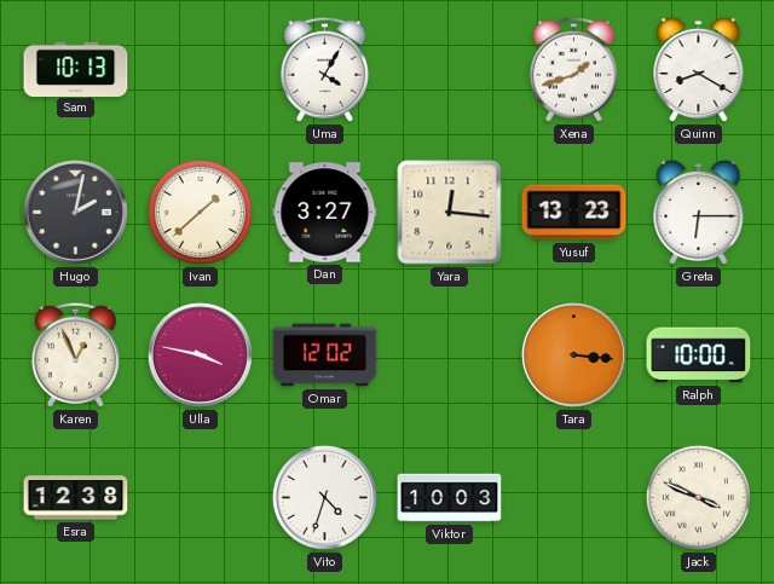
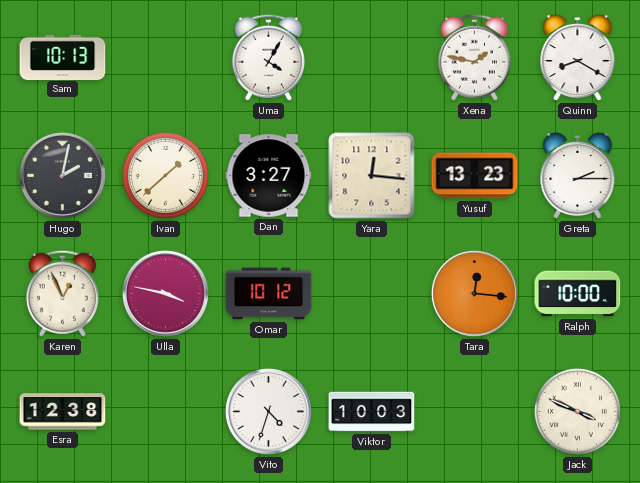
Xena: 1:42 -> 1:47 (474, 57)
Greta: 6:15 -> 2:15 (578, 176)
Omar: 12:02 -> 10:12 (269, 294)
Tara: 3:16 -> 12:16 (474, 293)
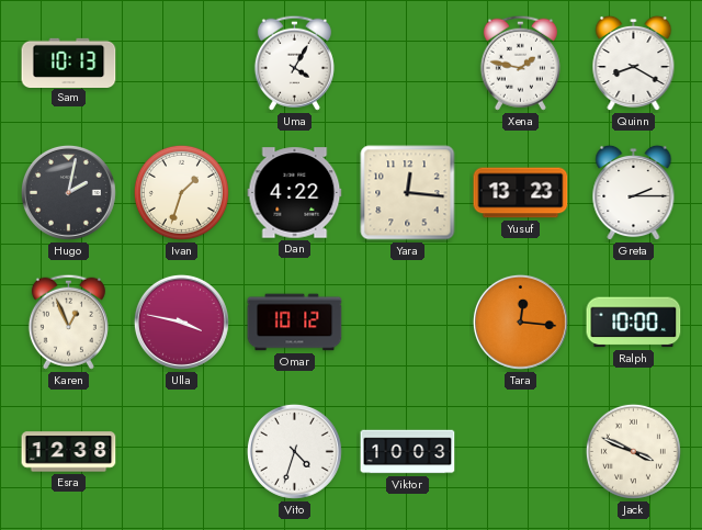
Ivan: 1:38 -> 1:33 (181, 192)
Dan: 3:27 -> 4:22 (295, 193)
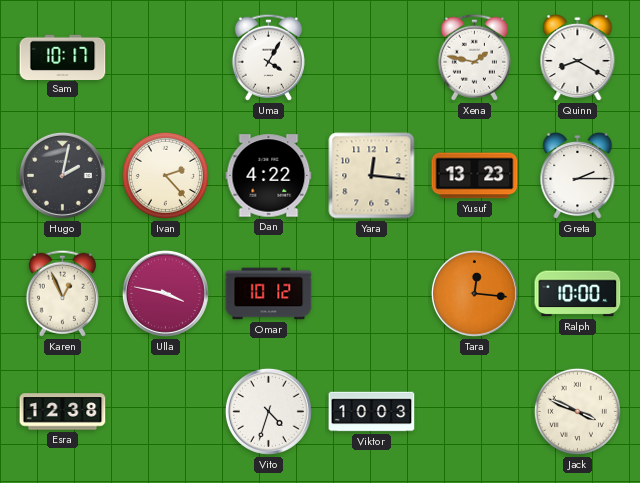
Sam: 10:13 -> 10:17 (63, 57)
Ivan: 1:33 -> 2:23 (165, 175)
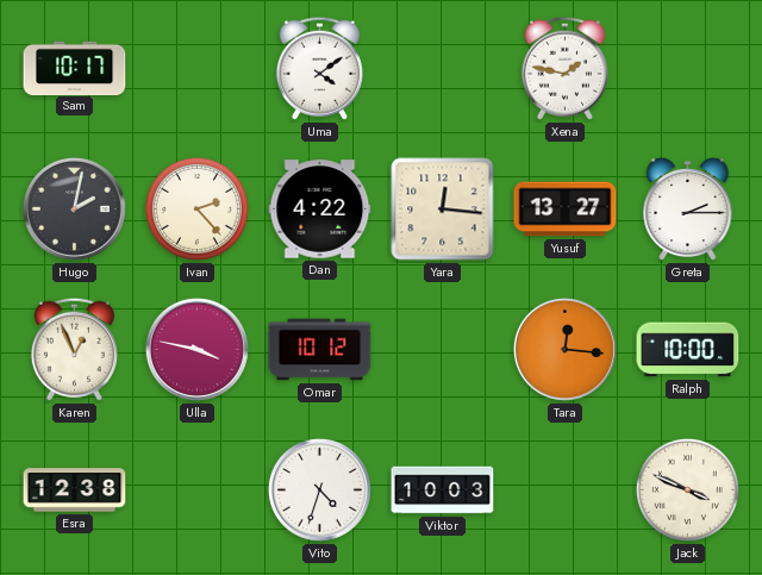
Uma: 4:05 -> 4:09 (319, 68)
Quinn: 8:20 -> none (578, 58)
Yusuf: 13:23 -> 13:27 (566, 210)
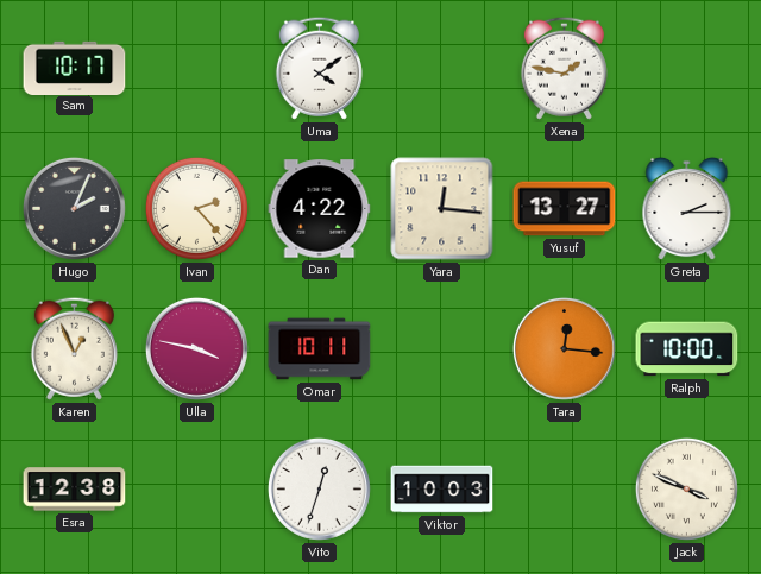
Hugo: 2:02 -> 2:04 (74, 208)
Omar: 10:12 -> 10:11 (320, 349)
Vito: 4:33 -> 12:33 (319, 488)
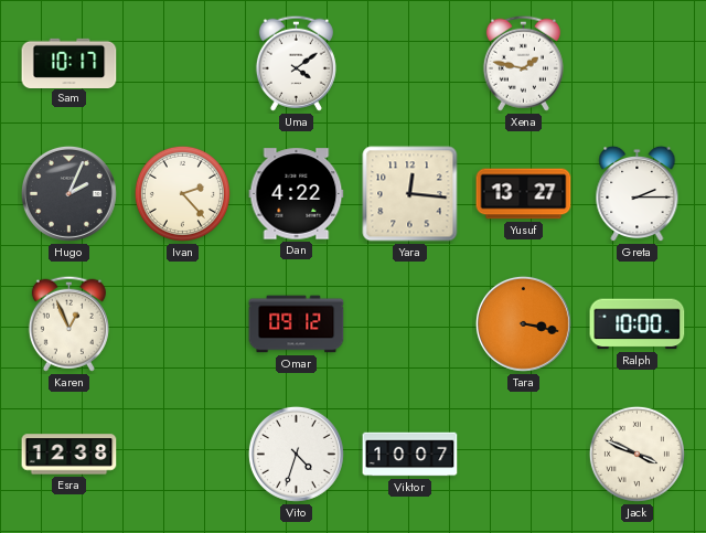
Ulla: 3:47 -> none (196, 348)
Omar: 10:11 -> 09:12 (297, 324)
Tara: 12:16 -> 3:17 (523, 323)
Vito: 12:33 -> 4:33 (296, 454)
Viktor: 10:03 -> 10:07 (410, 455)
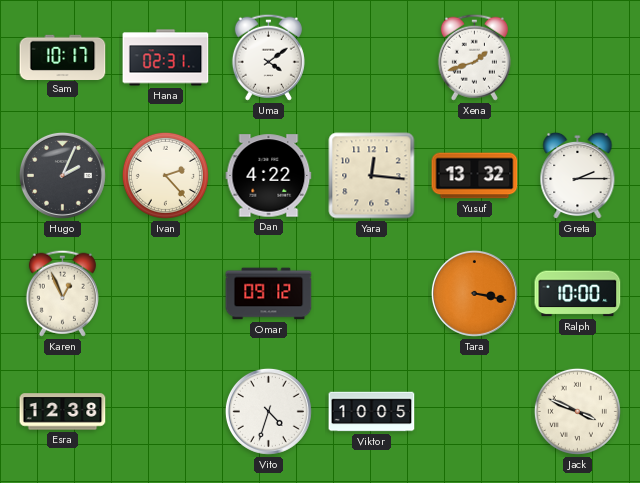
Hana: none -> 02:31 (166, 58)
Xena: 1:47 -> 1:42 (474, 57)
Yusuf: 13:27 -> 13:32 (475, 176)
Viktor: 10:07 -> 10:05 (372, 412)
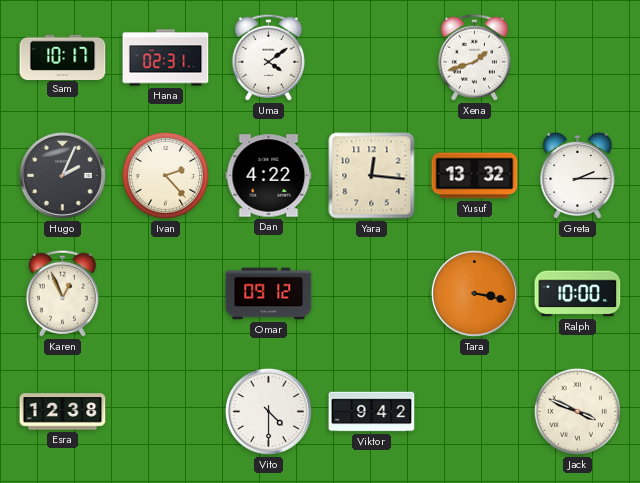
Vito: 4:33 -> 4:30 (268, 411)
Viktor: 10:05 -> 9:42 (372, 412)
